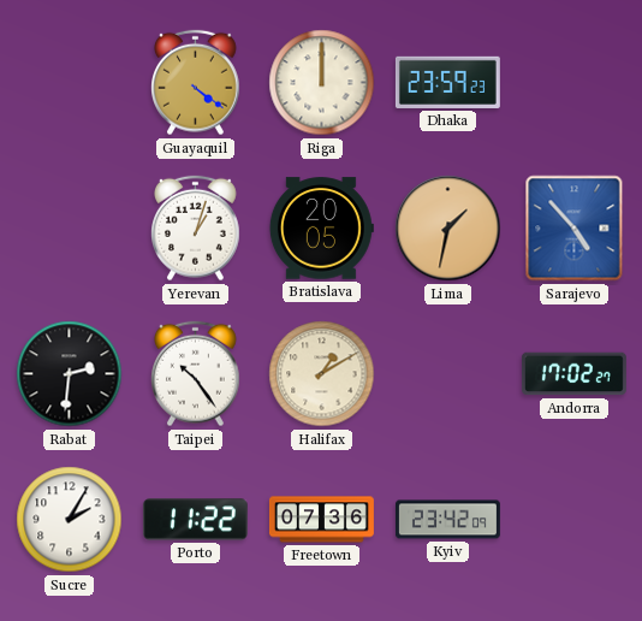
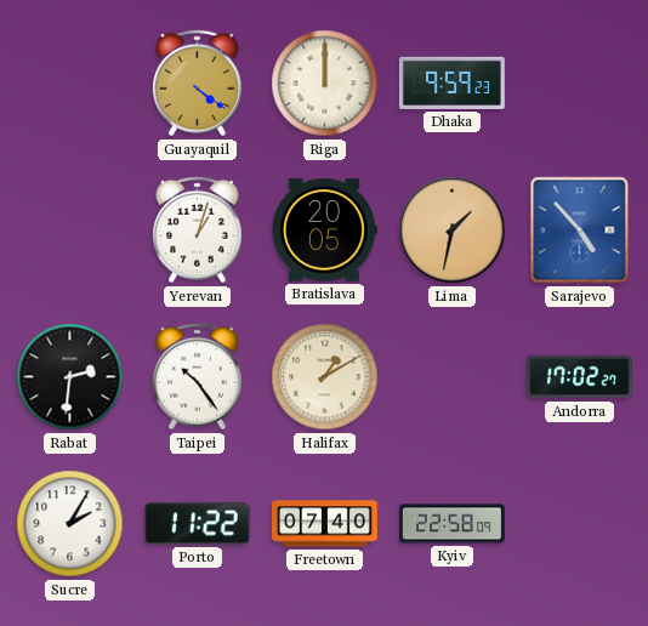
Dhaka: 23:59 -> 9:59 (451, 82)
Freetown: 07:36 -> 07:40 (324, 524)
Kyiv: 23:42 -> 22:58 (451, 524)
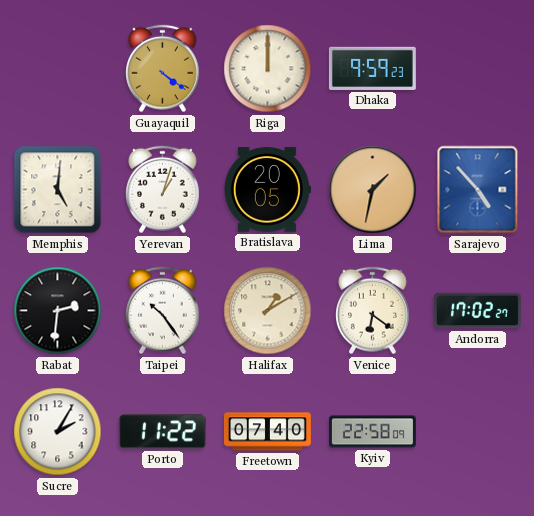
Memphis: none -> 5:01 (58, 190)
Venice: none -> 6:21 (373, 311)
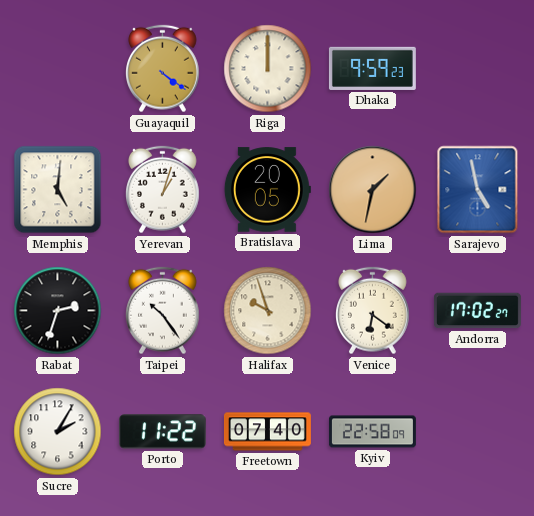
Sarajevo: 4:53 -> 4:58 (478, 190)
Rabat: 2:31 -> 2:33 (58, 311)
Halifax: 1:10 -> 9:57 (268, 311)
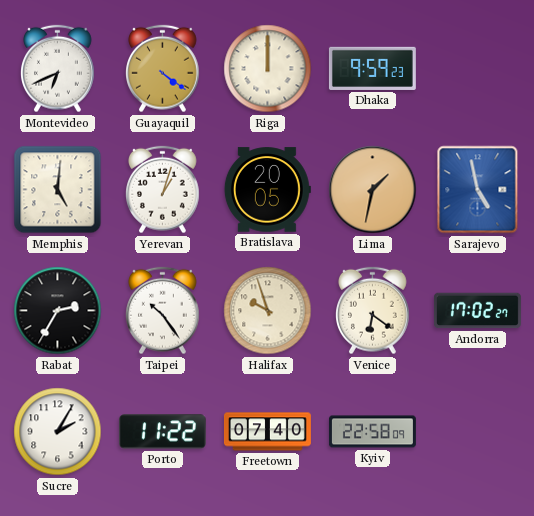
Montevideo: none -> 6:41 (58, 69)
Rabat: 2:33 -> 2:35 (58, 311)
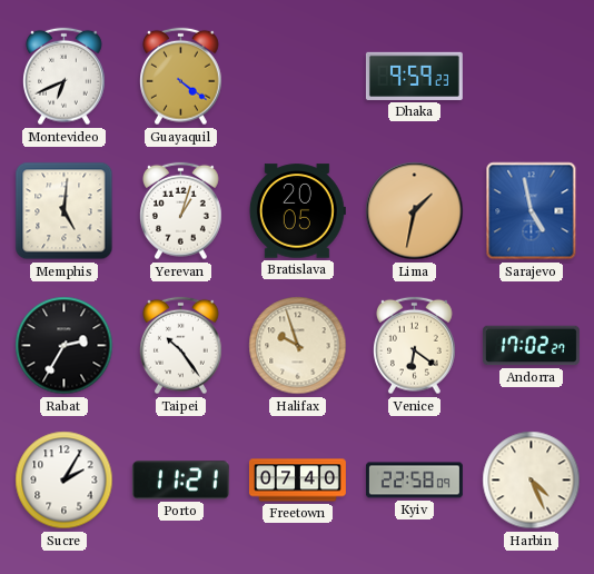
Riga: 12:00 -> none (268, 69)
Porto: 11:22 -> 11:21 (180, 481)
Harbin: none -> 4:26 (532, 481)
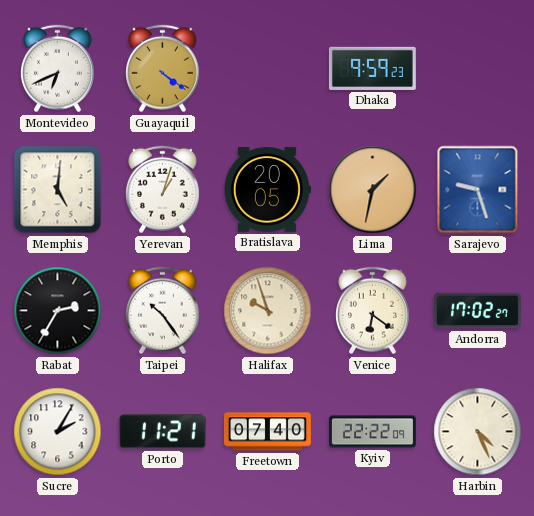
Sarajevo: 4:58 -> 9:27 (478, 190)
Kyiv: 22:58 -> 22:22 (372, 432)
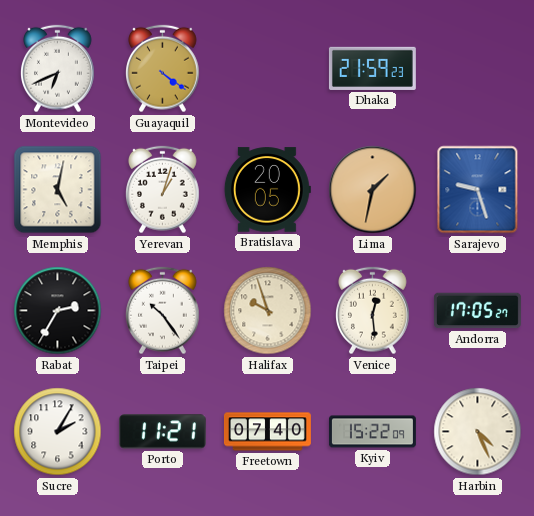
Dhaka: 9:59 -> 21:59 (372, 68)
Memphis: 5:01 -> 5:02 (58, 190)
Venice: 6:21 -> 12:29 (373, 311)
Andorra: 17:02 -> 17:05 (477, 311)
Kyiv: 22:22 -> 15:22 (372, 432)
